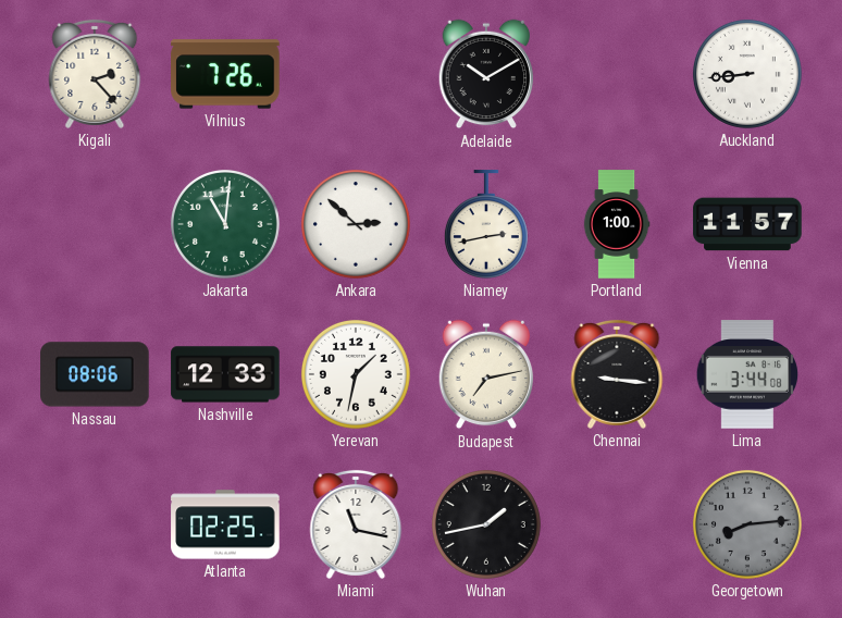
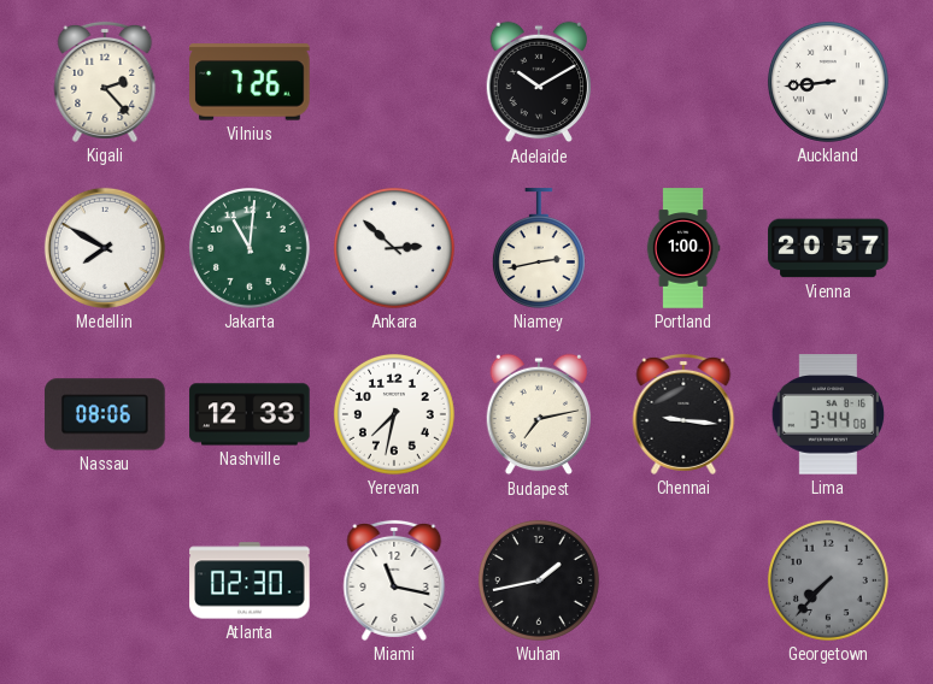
Medellin: none -> 7:50 (105, 248)
Vienna: 11:57 -> 20:57 (828, 248)
Yerevan: 1:32 -> 7:32 (394, 414)
Atlanta: 02:25 -> 02:30 (250, 580)
Georgetown: 8:14 -> 7:37 (828, 580)
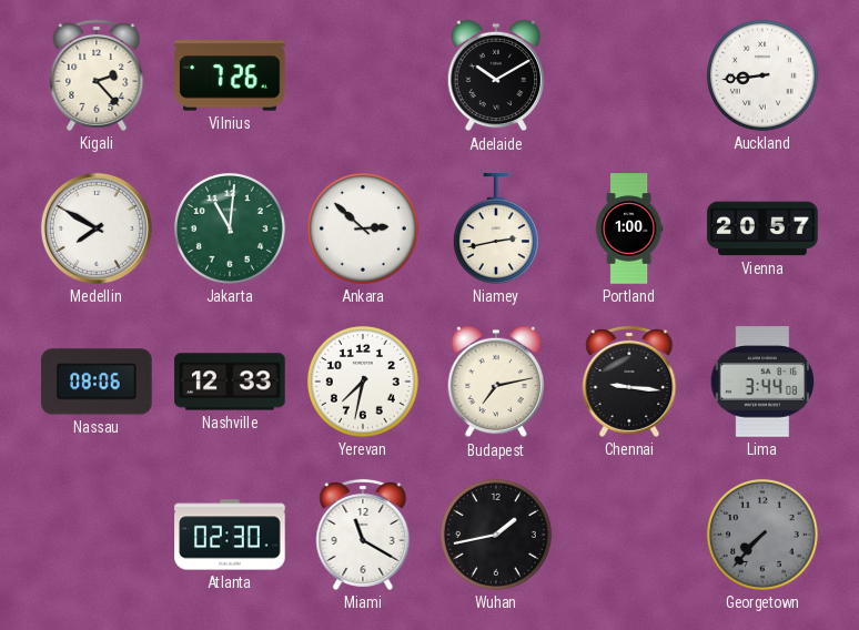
Miami: 11:17 -> 11:20 (363, 535)
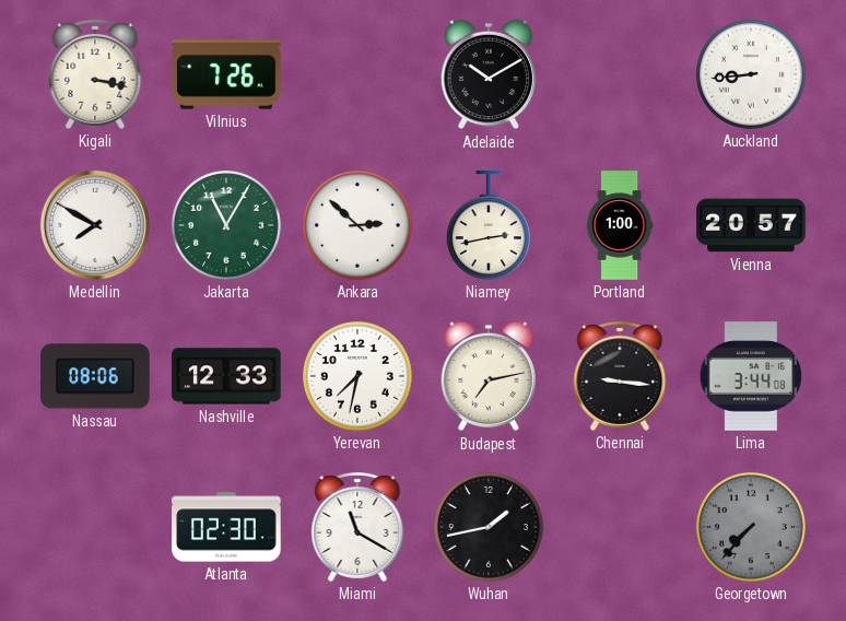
Kigali: 2:23 -> 3:17 (95, 74)
Jakarta: 11:01 -> 11:05 (226, 225)
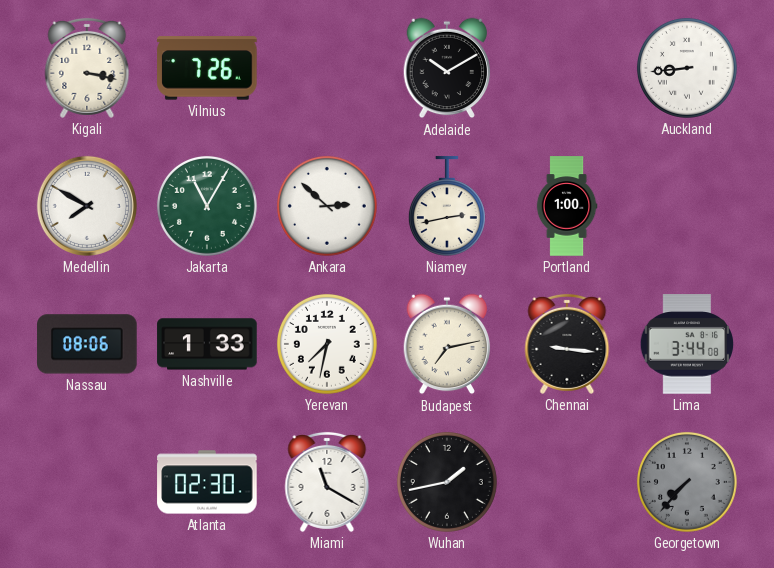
Vienna: 20:57 -> none (751, 225)
Nashville: 12:33 -> 1:33 (207, 344)
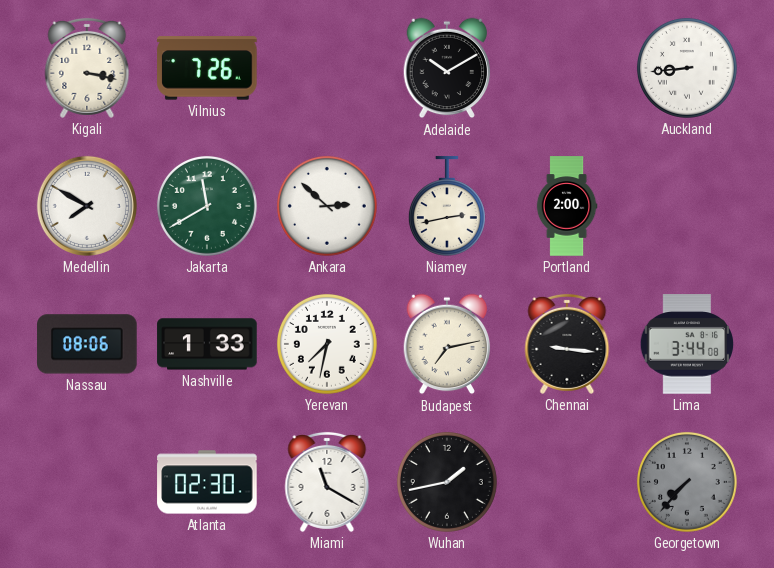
Jakarta: 11:05 -> 11:40 (207, 206)
Portland: 1:00 -> 2:00 (567, 206)
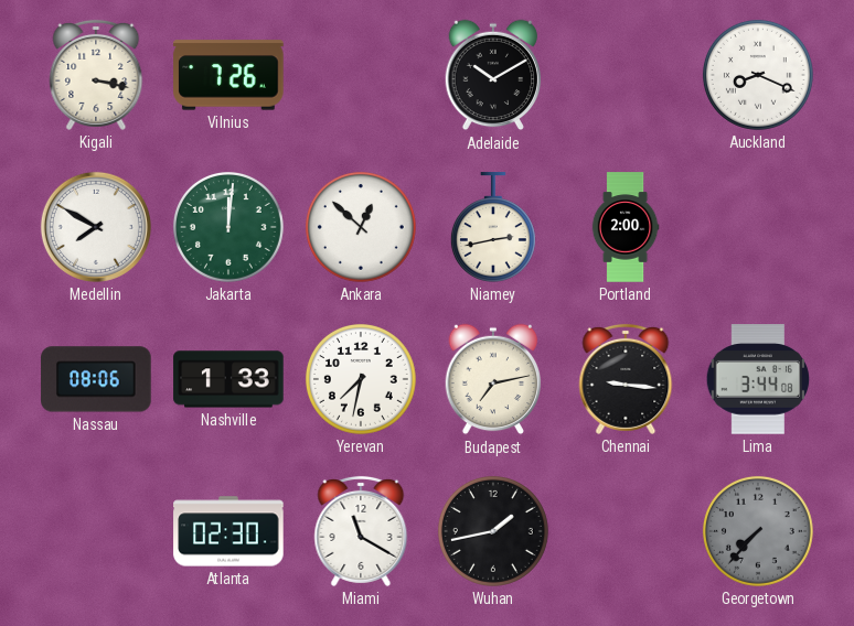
Auckland: 8:44 -> 8:19 (758, 75)
Jakarta: 11:40 -> 12:01 (228, 227)
Ankara: 2:52 -> 12:52 (361, 227)
